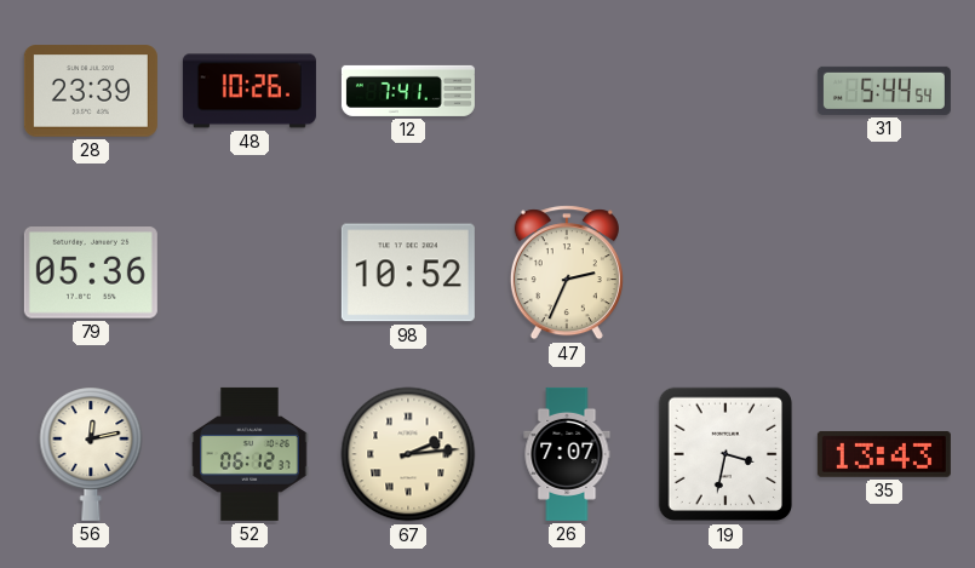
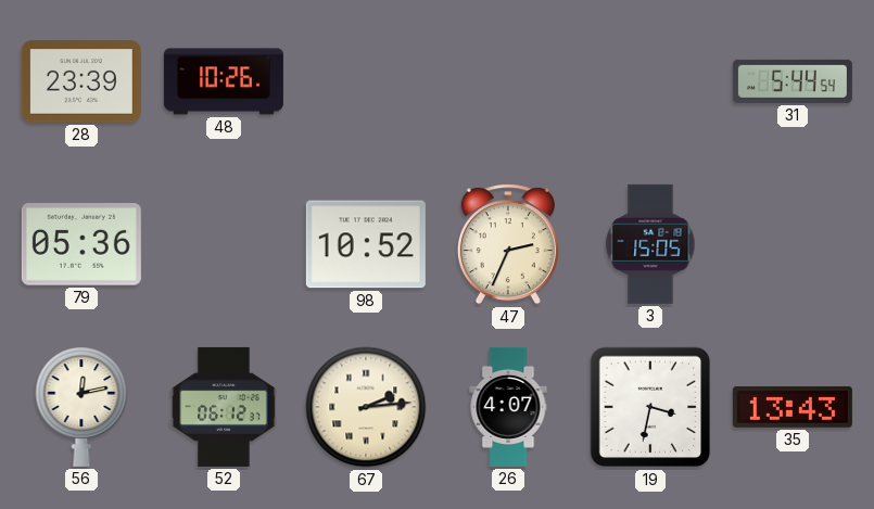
12: 7:41 -> none (408, 91)
3: none -> 15:05 (650, 244)
26: 7:07 -> 4:07 (508, 407)
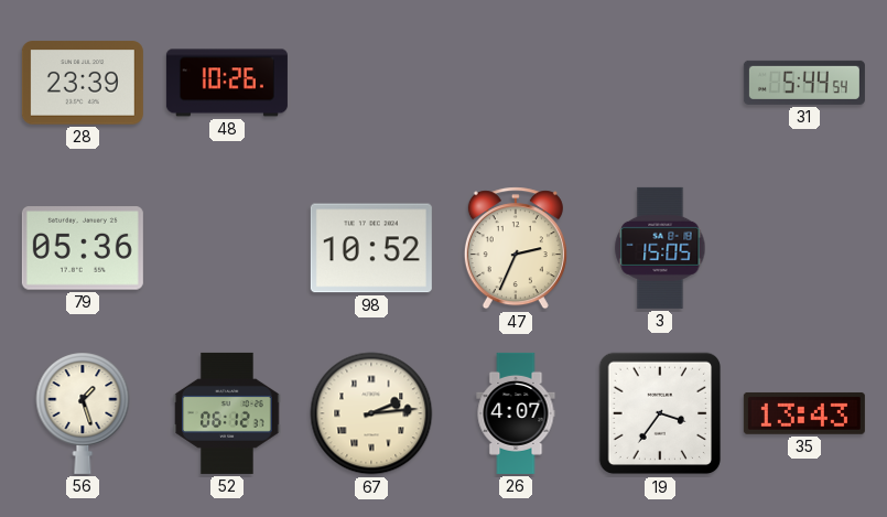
56: 12:13 -> 1:27 (83, 413)
19: 3:32 -> 3:36 (660, 413)
